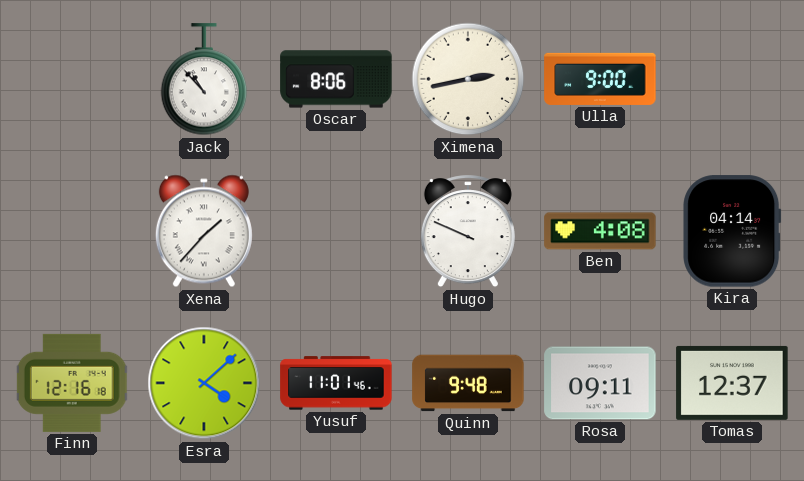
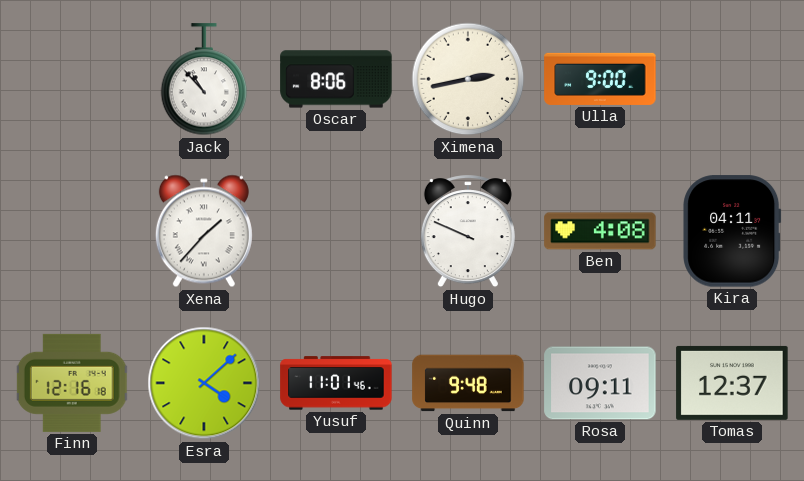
Kira: 04:14 -> 04:11 (732, 231)
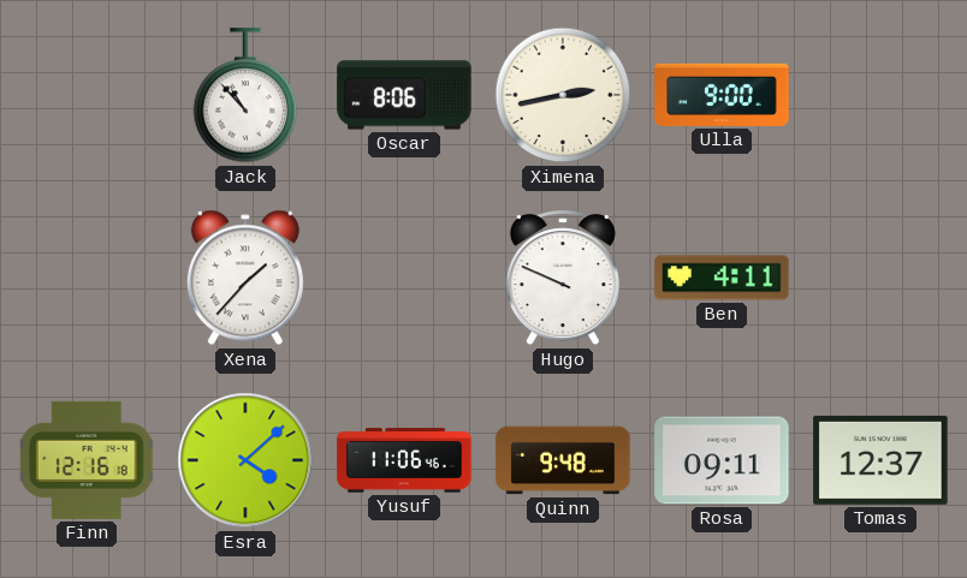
Ben: 4:08 -> 4:11 (722, 278)
Kira: 04:11 -> none (732, 231)
Yusuf: 11:01 -> 11:06 (404, 460)
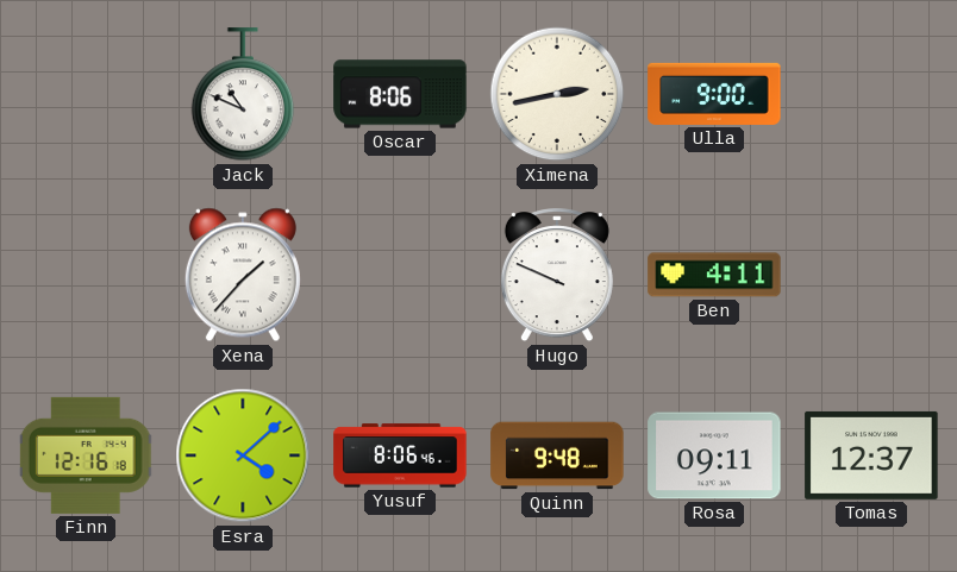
Jack: 10:53 -> 10:49 (243, 95)
Yusuf: 11:06 -> 8:06 (400, 455)
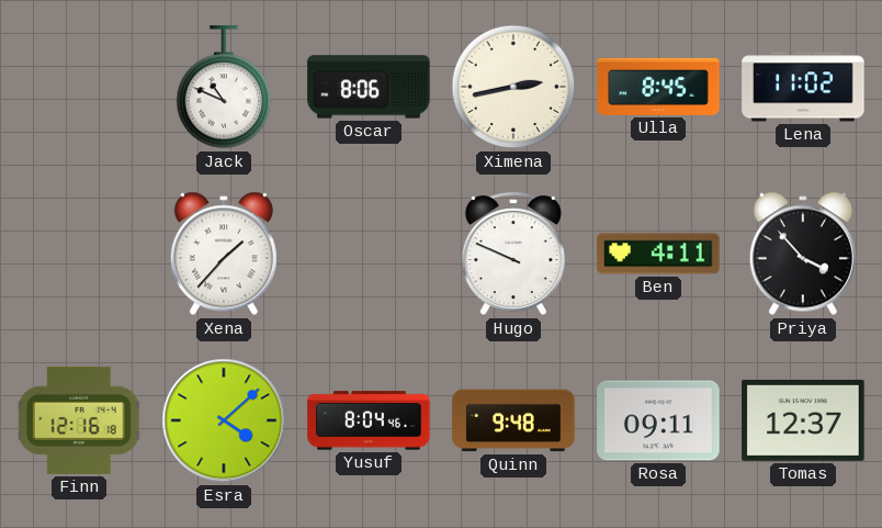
Ulla: 9:00 -> 8:45 (658, 87)
Lena: none -> 11:02 (803, 87)
Priya: none -> 3:53 (803, 254)
Yusuf: 8:06 -> 8:04 (369, 420)
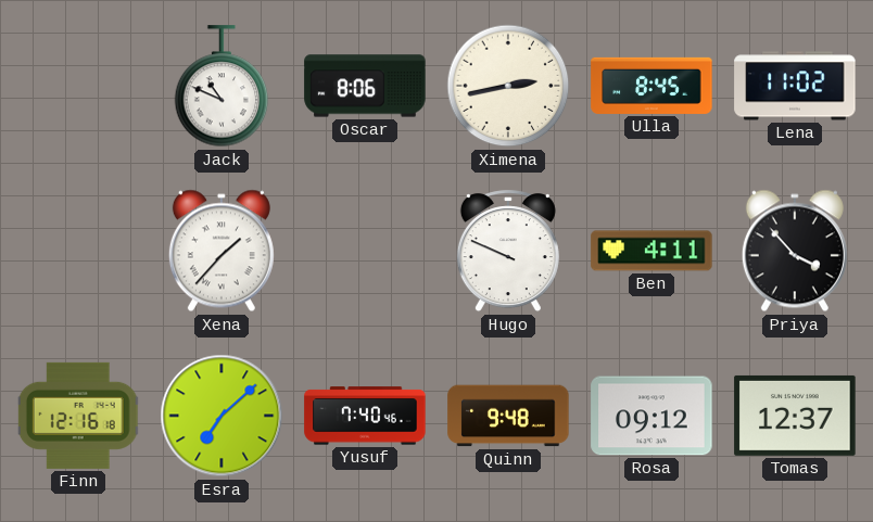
Esra: 4:08 -> 7:08 (222, 416)
Yusuf: 8:04 -> 7:40 (365, 416)
Rosa: 09:11 -> 09:12 (651, 416)
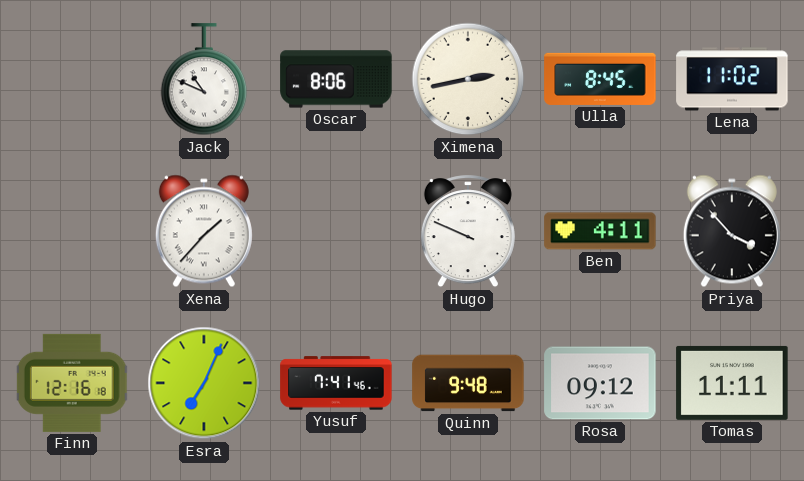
Esra: 7:08 -> 7:04 (204, 383)
Yusuf: 7:40 -> 7:41 (336, 383)
Tomas: 12:37 -> 11:11 (732, 383)
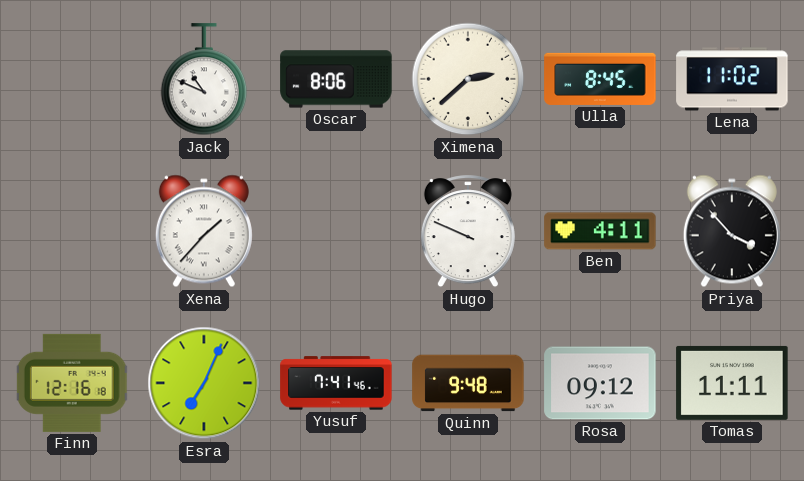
Ximena: 2:43 -> 2:38 (468, 79)
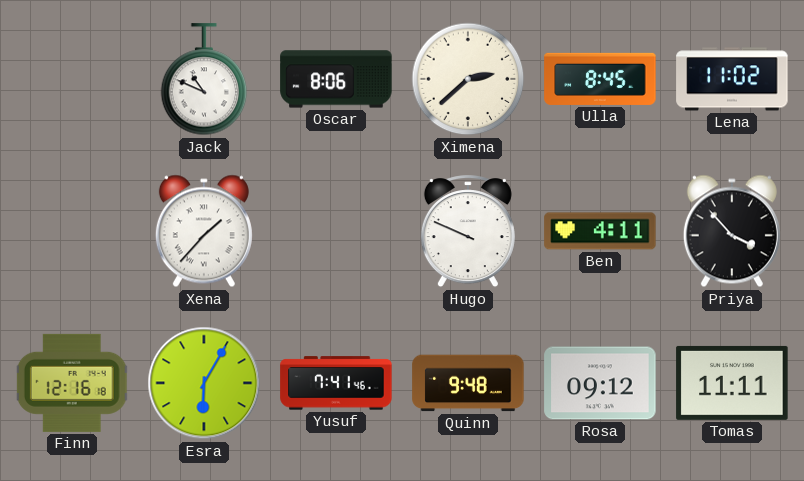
Esra: 7:04 -> 6:05 (204, 383)
